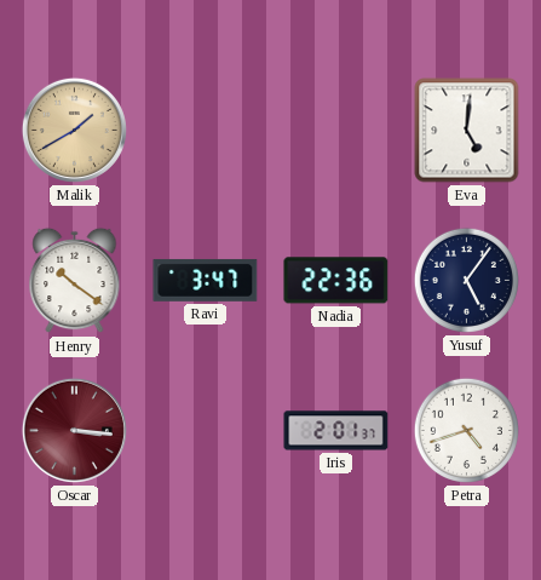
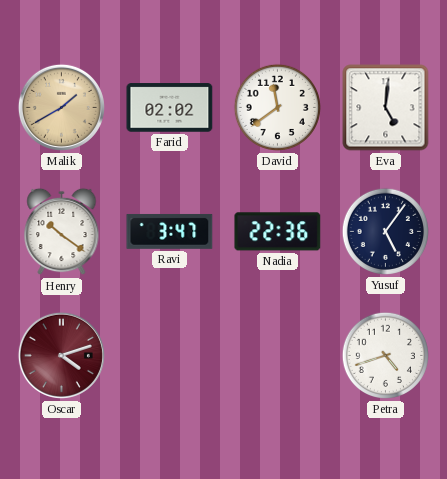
Farid: none -> 02:02 (170, 108)
David: none -> 11:39 (277, 107)
Oscar: 3:16 -> 4:12 (61, 355)
Iris: 2:01 -> none (336, 431)
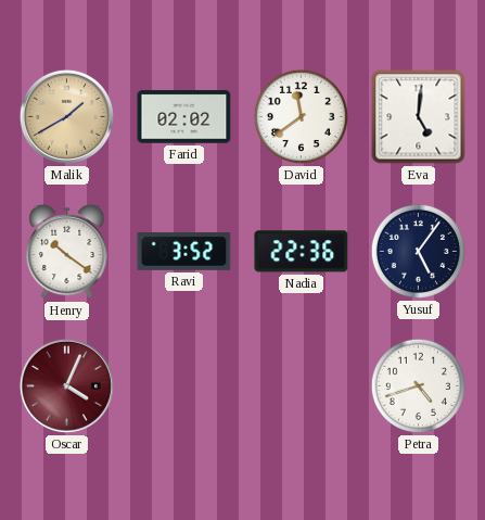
Ravi: 3:47 -> 3:52 (184, 251)
Oscar: 4:12 -> 4:04 (66, 385)
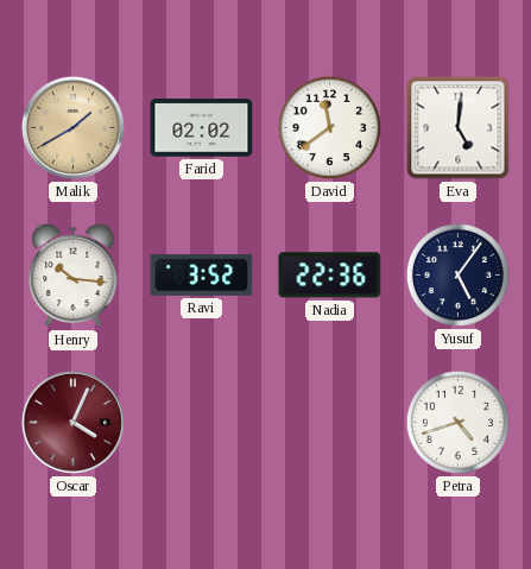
Henry: 10:21 -> 10:16 (74, 276)
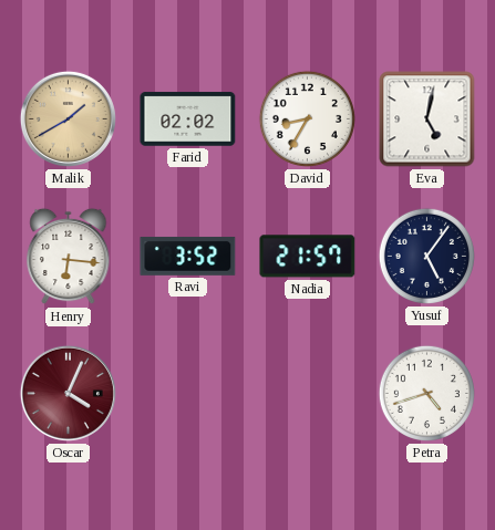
David: 11:39 -> 8:35 (307, 118)
Eva: 5:01 -> 5:02 (427, 119)
Henry: 10:16 -> 6:16 (69, 257)
Nadia: 22:36 -> 21:57 (308, 257)
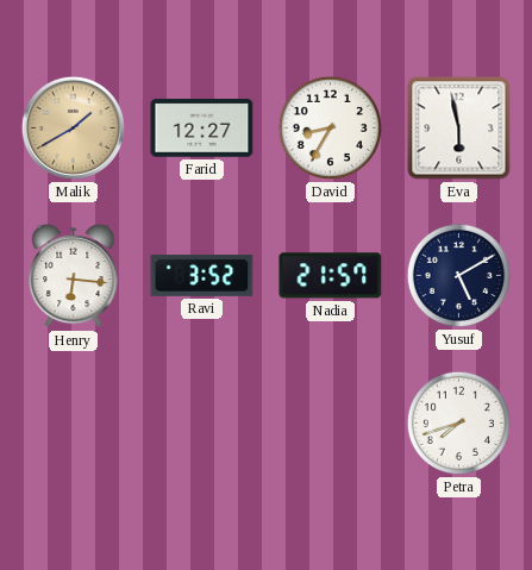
Farid: 02:02 -> 12:27 (202, 129)
Eva: 5:02 -> 5:58 (459, 129)
Yusuf: 5:06 -> 5:10 (458, 275)
Oscar: 4:04 -> none (68, 393)
Petra: 4:42 -> 7:42 (458, 422)
